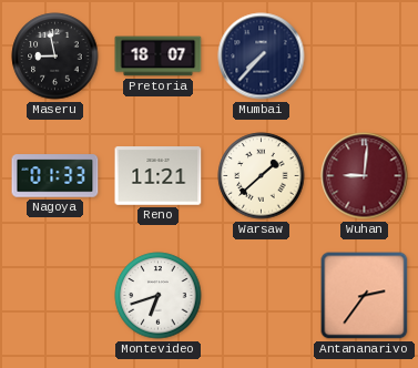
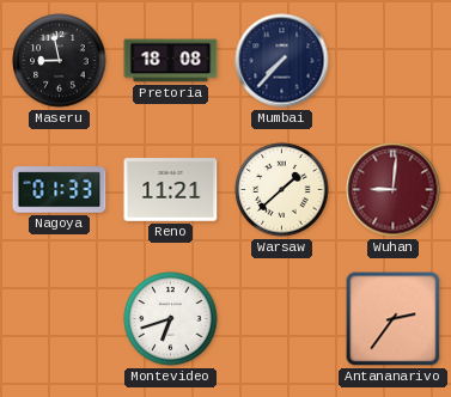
Pretoria: 18:07 -> 18:08 (171, 61)
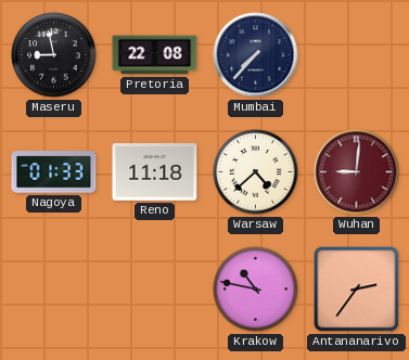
Pretoria: 18:08 -> 22:08 (155, 55)
Reno: 11:21 -> 11:18 (155, 172)
Warsaw: 1:38 -> 4:38 (256, 172)
Montevideo: 6:42 -> none (171, 319)
Krakow: none -> 10:47 (256, 290)
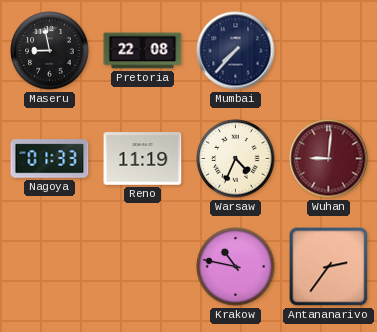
Reno: 11:18 -> 11:19 (143, 159)
Warsaw: 4:38 -> 4:34 (236, 159)
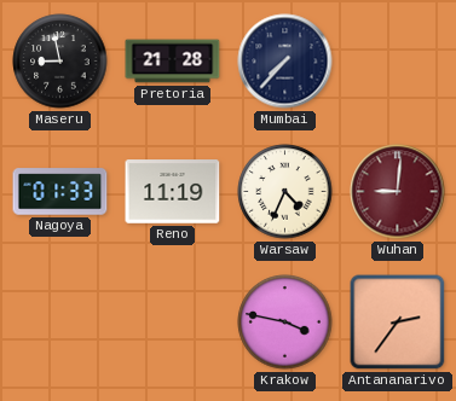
Pretoria: 22:08 -> 21:28 (173, 62)
Krakow: 10:47 -> 3:47 (285, 322)
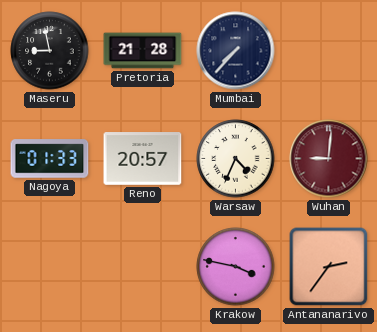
Reno: 11:19 -> 20:57 (143, 159)
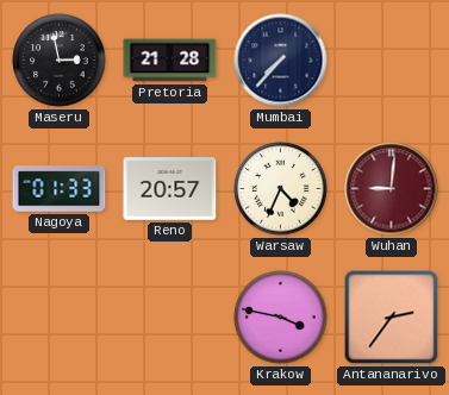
Maseru: 8:58 -> 2:58 (60, 61)
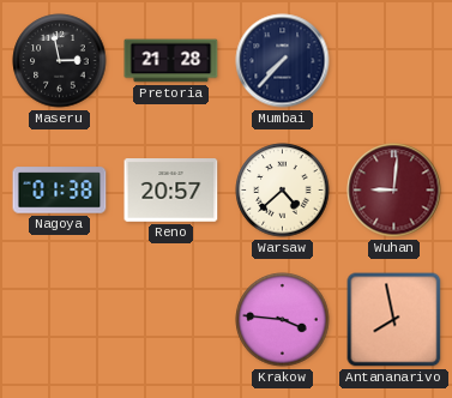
Nagoya: 01:33 -> 01:38 (60, 191)
Warsaw: 4:34 -> 4:38 (283, 191)
Krakow: 3:47 -> 3:46 (283, 320)
Antananarivo: 2:36 -> 7:58 (394, 320)
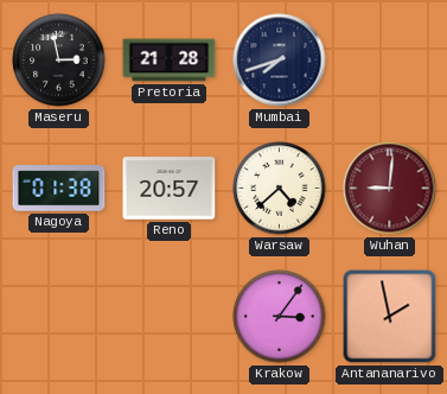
Mumbai: 7:37 -> 7:42 (280, 61)
Krakow: 3:46 -> 3:06 (280, 317)
Antananarivo: 7:58 -> 1:58 (390, 317)
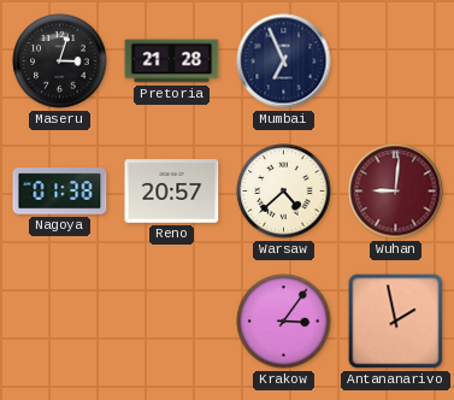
Maseru: 2:58 -> 3:03 (60, 61)
Mumbai: 7:42 -> 6:56 (284, 61)
